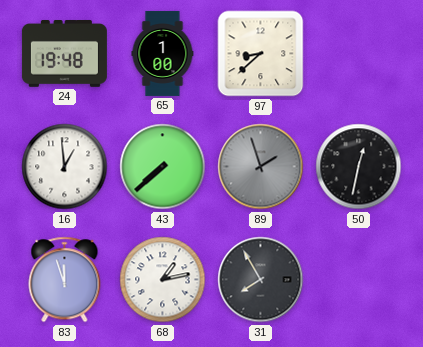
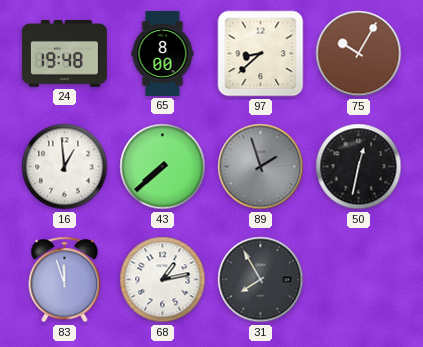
65: 1:00 -> 8:00 (163, 53)
75: none -> 10:05 (359, 54)
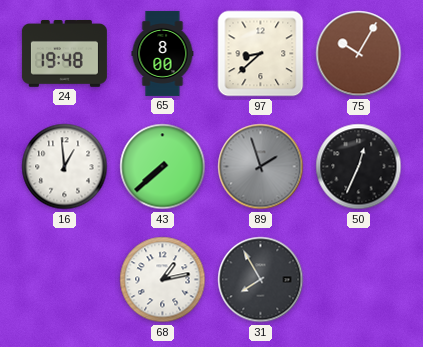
50: 12:32 -> 12:34 (359, 167)
83: 11:57 -> none (65, 280)
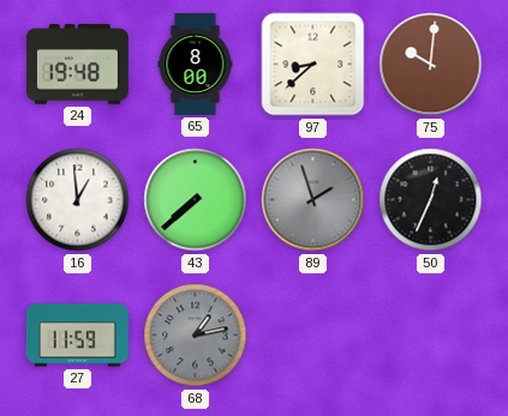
75: 10:05 -> 10:01 (431, 65)
27: none -> 11:59 (77, 336)
68 dial: white -> grey (196, 336)
31: 7:55 -> none (261, 280)
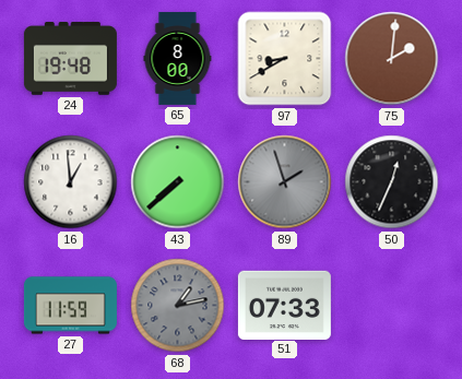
97: 8:38 -> 8:40 (285, 59)
75: 10:01 -> 2:01 (392, 59)
51: none -> 07:33 (284, 305)
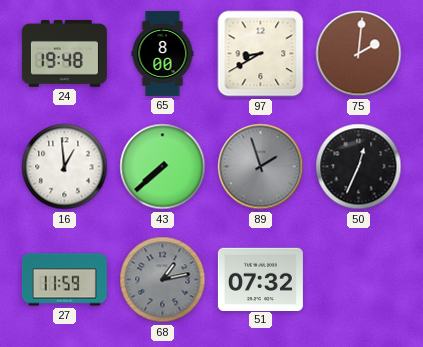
51: 07:33 -> 07:32 (260, 279)
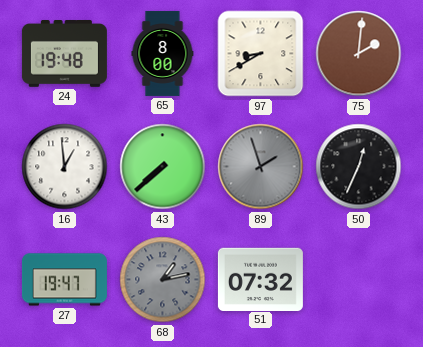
27: 11:59 -> 19:47 (64, 280)
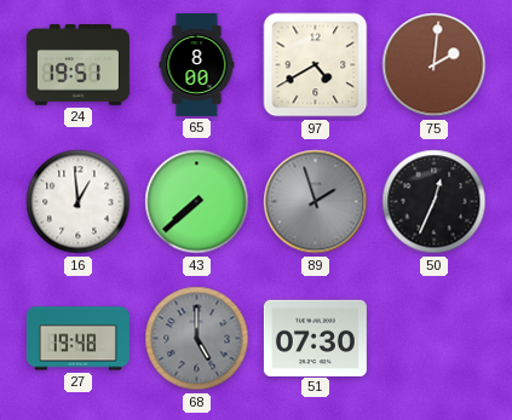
24: 19:48 -> 19:51 (77, 65)
97: 8:40 -> 4:40 (316, 65)
27: 19:47 -> 19:48 (77, 339)
68: 1:13 -> 5:00 (197, 339)
51: 07:32 -> 07:30 (315, 338)
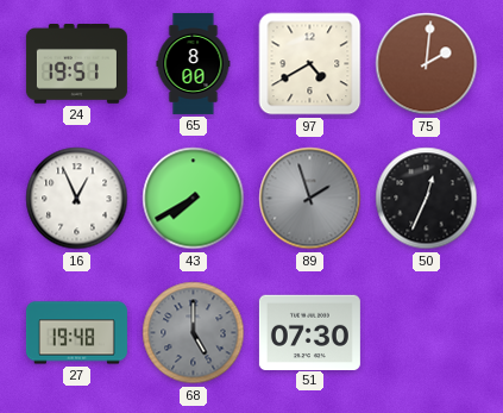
16: 12:59 -> 12:56 (77, 199)
43: 7:38 -> 7:40 (194, 199)
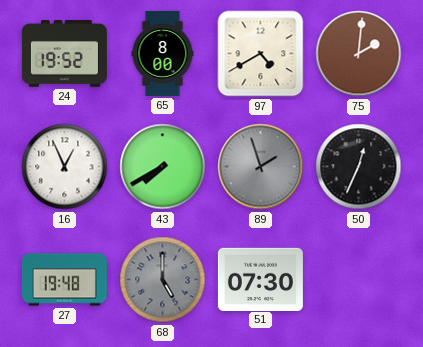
24: 19:51 -> 19:52 (64, 54)
